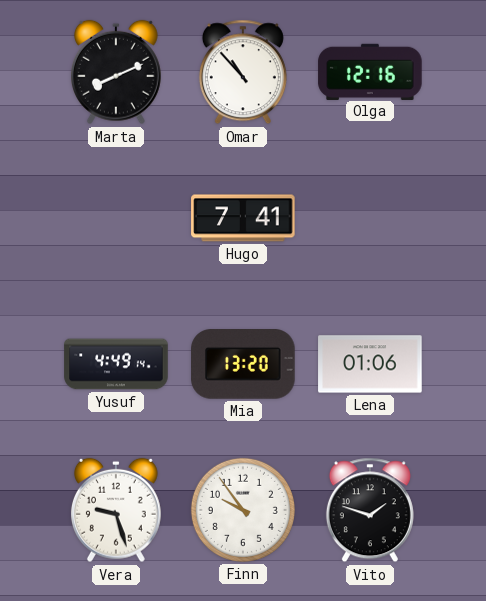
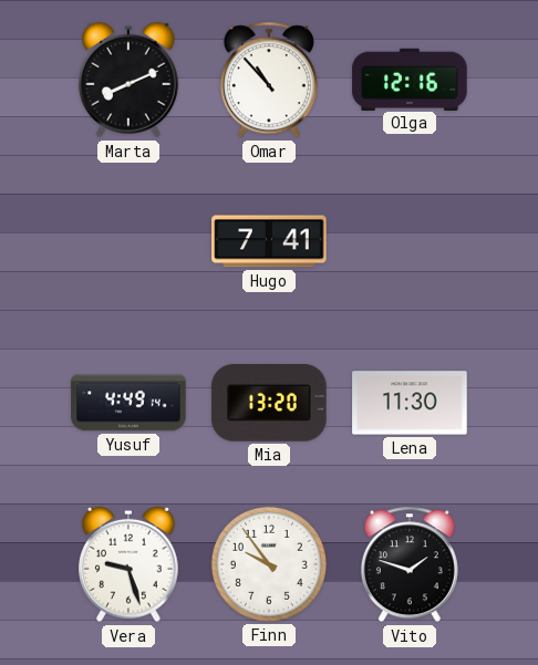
Lena: 01:06 -> 11:30 (410, 403)
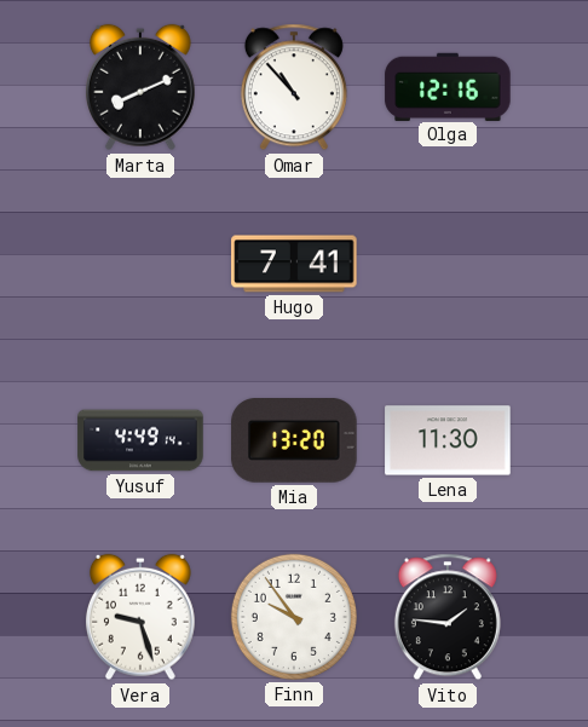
Vito: 1:48 -> 1:46 (448, 617)
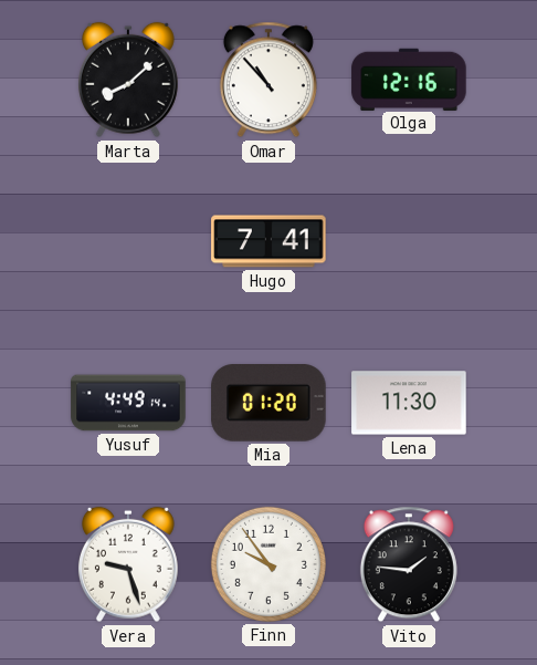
Marta: 8:11 -> 8:08 (128, 80)
Mia: 13:20 -> 01:20 (268, 404)
